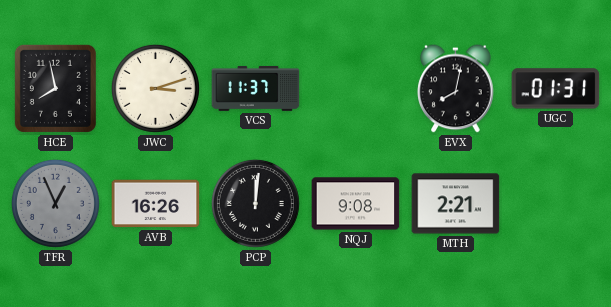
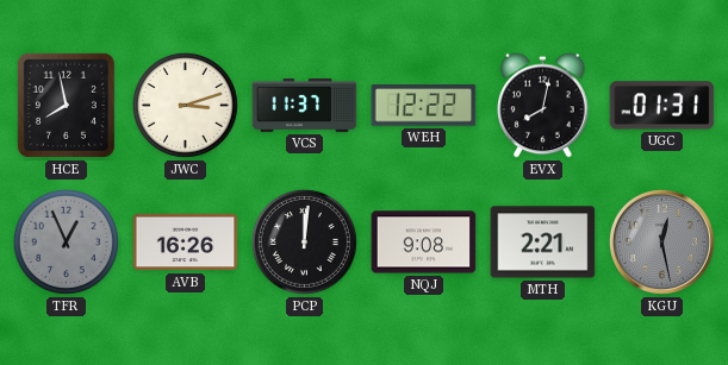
WEH: none -> 12:22 (424, 106)
KGU: none -> 12:28 (661, 241)
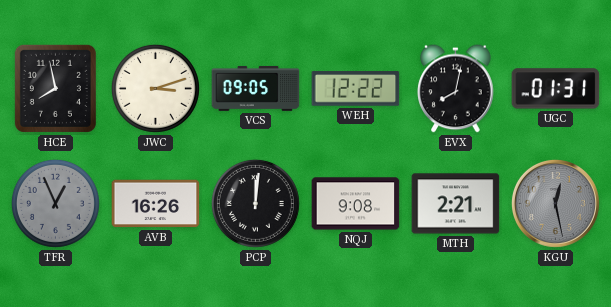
VCS: 11:37 -> 09:05 (256, 88)
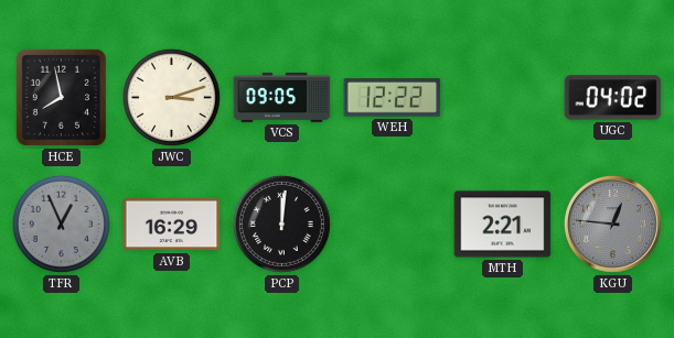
EVX: 8:02 -> none (456, 89)
UGC: 01:31 -> 04:02 (613, 98)
AVB: 16:26 -> 16:29 (172, 225)
NQJ: 9:08 -> none (356, 204)
KGU: 12:28 -> 12:46 (612, 223)
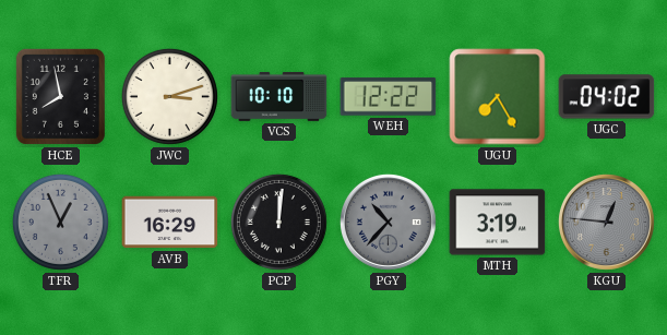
VCS: 09:05 -> 10:10 (279, 96)
UGU: none -> 7:25 (498, 97)
PGY: none -> 10:37 (388, 222)
MTH: 2:21 -> 3:19 (498, 223)
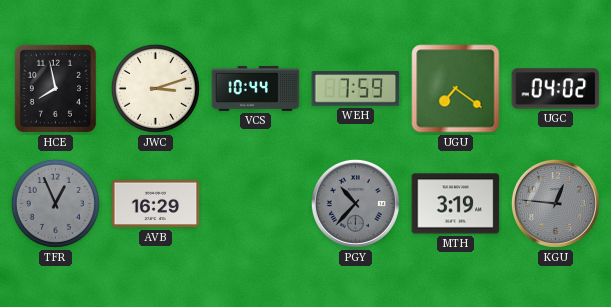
VCS: 10:10 -> 10:44 (256, 88)
WEH: 12:22 -> 7:59 (356, 89)
UGU: 7:25 -> 7:21 (456, 89)
PCP: 12:01 -> none (278, 222)
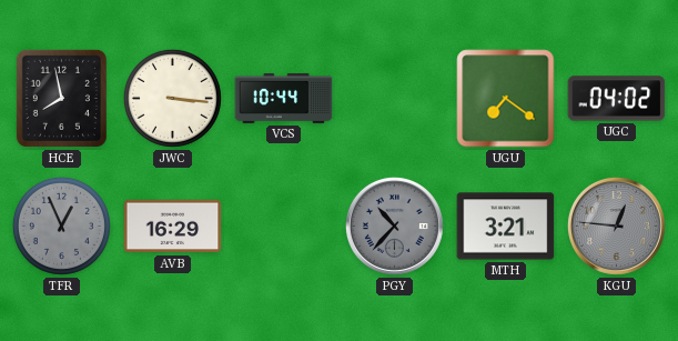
JWC: 3:12 -> 3:16 (172, 98)
WEH: 7:59 -> none (356, 89)
MTH: 3:19 -> 3:21 (506, 227)
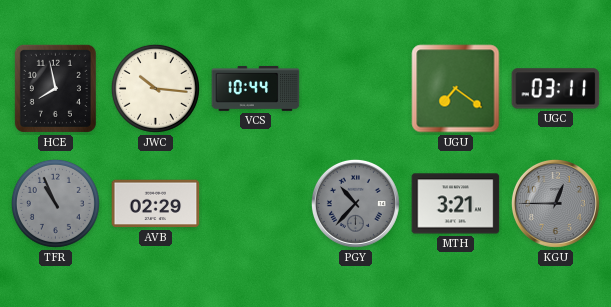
JWC: 3:16 -> 10:16 (155, 88)
UGC: 04:02 -> 03:11 (556, 89)
TFR: 12:56 -> 10:56 (55, 203)
AVB: 16:29 -> 02:29 (156, 204)
KGU: 12:46 -> 12:45 (555, 203)
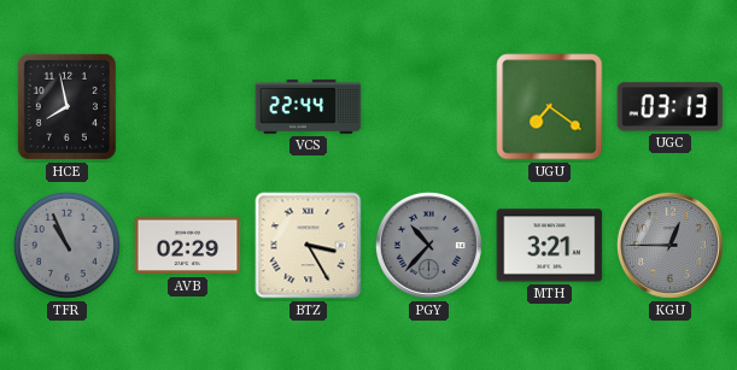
JWC: 10:16 -> none (155, 88)
VCS: 10:44 -> 22:44 (309, 106)
UGC: 03:11 -> 03:13 (671, 107)
BTZ: none -> 3:25 (309, 246)
